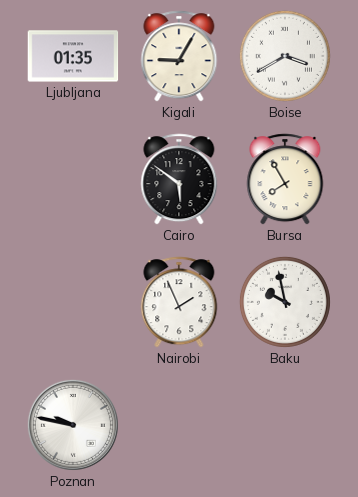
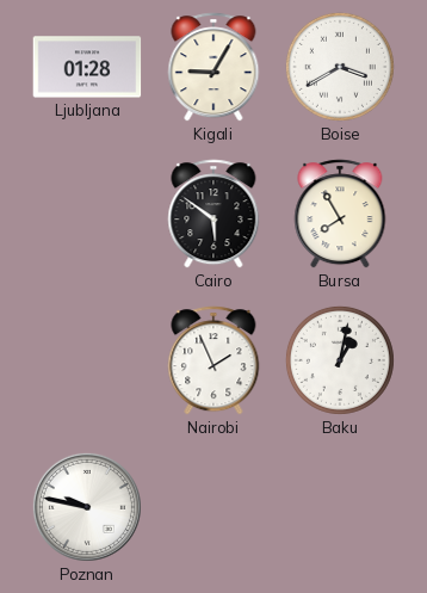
Ljubljana: 01:35 -> 01:28 (87, 67)
Baku: 9:58 -> 1:02 (340, 360)
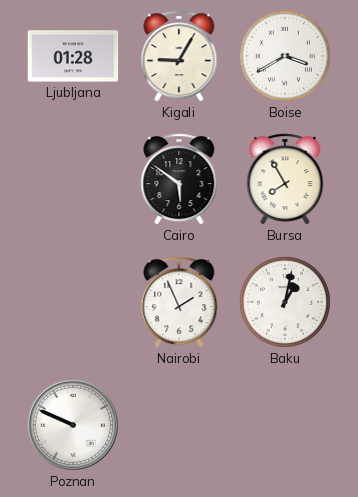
Poznan: 9:47 -> 9:49 (73, 425)
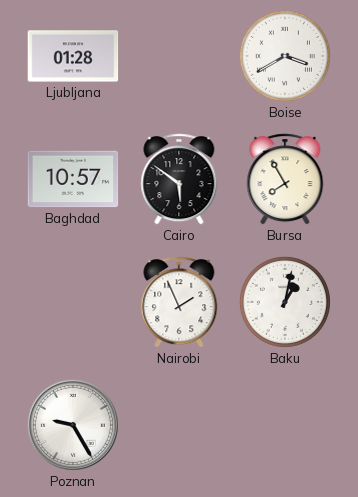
Kigali: 9:05 -> none (179, 56)
Baghdad: none -> 10:57 (73, 179)
Poznan: 9:49 -> 9:25 (73, 425)
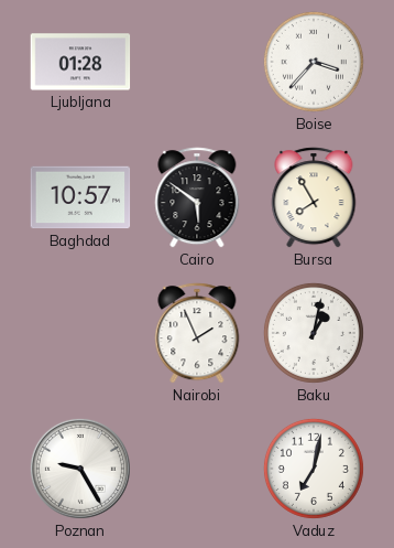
Boise: 3:40 -> 3:37 (314, 62)
Vaduz: none -> 7:02 (314, 469)
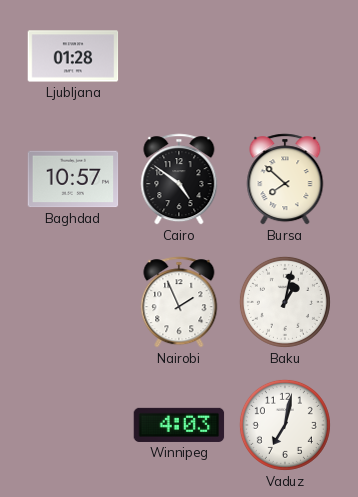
Boise: 3:37 -> none (314, 62)
Cairo: 5:51 -> 4:51 (179, 179)
Bursa: 7:55 -> 7:52 (285, 179)
Poznan: 9:25 -> none (80, 469)
Winnipeg: none -> 4:03 (179, 425)
